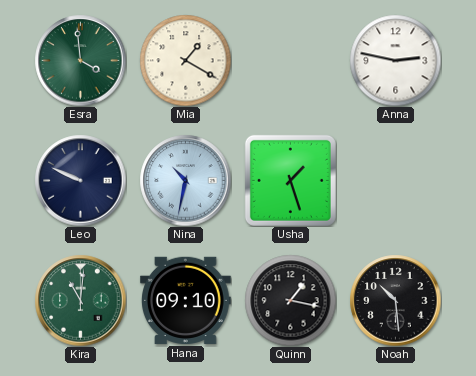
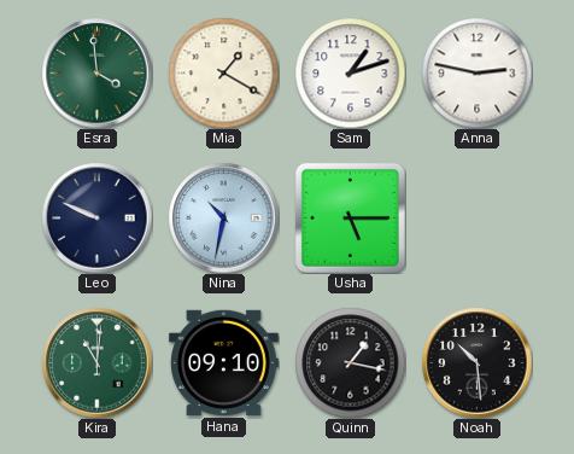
Sam: none -> 1:12 (350, 72)
Usha: 1:27 -> 5:15 (350, 217)
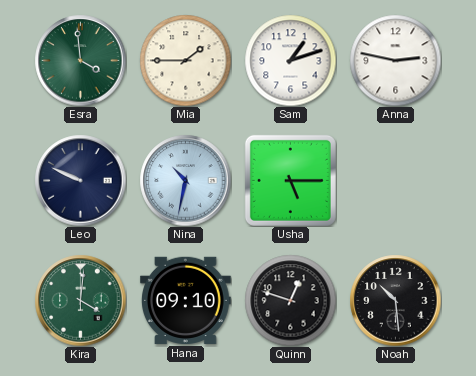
Mia: 1:20 -> 1:45 (185, 60)
Kira: 11:01 -> 4:01 (80, 300)
Quinn: 1:17 -> 12:48 (290, 300)
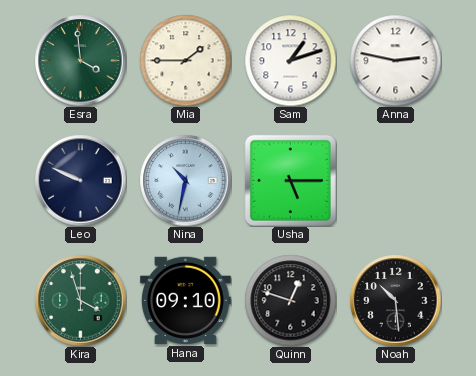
Kira: 4:01 -> 3:57 (80, 300)
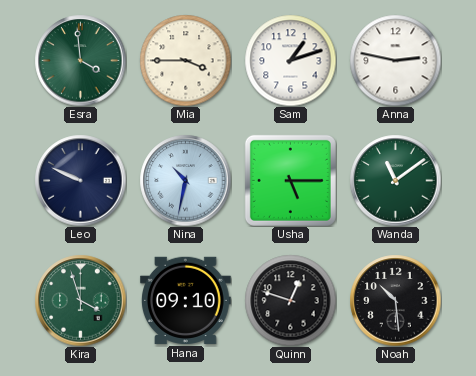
Mia: 1:45 -> 3:45 (185, 60)
Wanda: none -> 11:09 (395, 180)
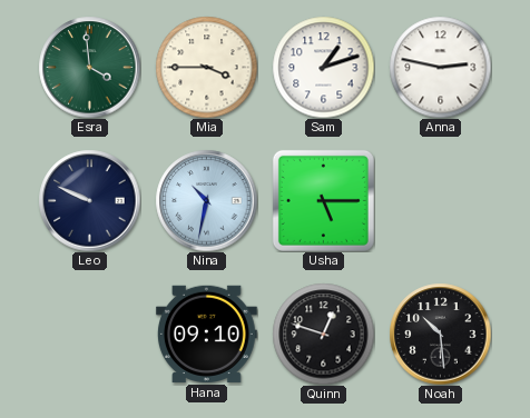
Wanda: 11:09 -> none (395, 180)
Kira: 3:57 -> none (80, 300)
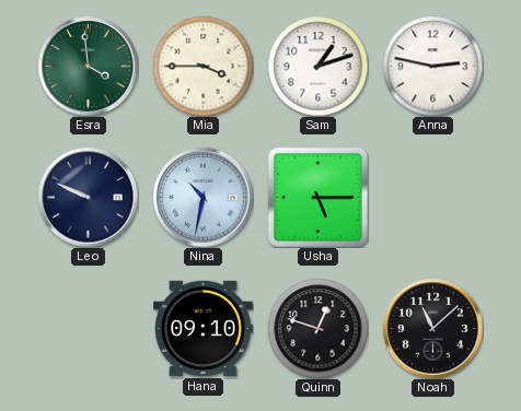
Noah: 10:29 -> 11:08 (432, 328)
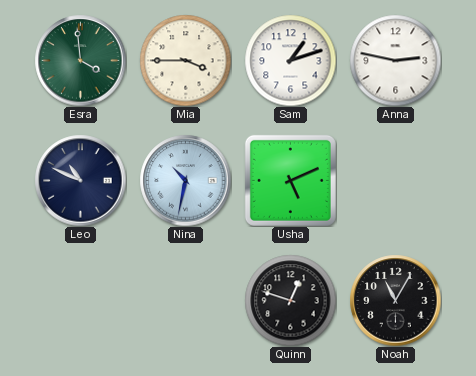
Leo: 9:49 -> 10:49 (80, 180)
Usha: 5:15 -> 5:11 (290, 180)
Hana: 09:10 -> none (204, 328)
Noah: 11:08 -> 11:05 (395, 300)
